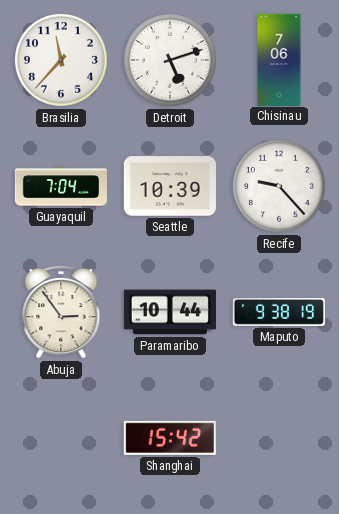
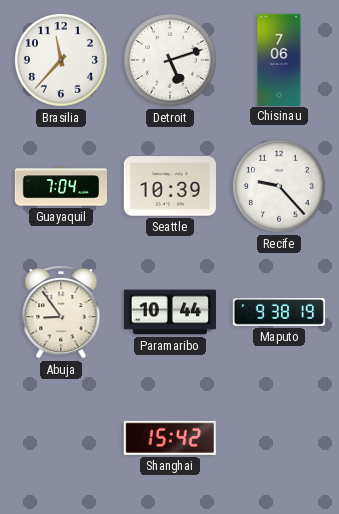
Abuja: 2:54 -> 8:54 (61, 312)
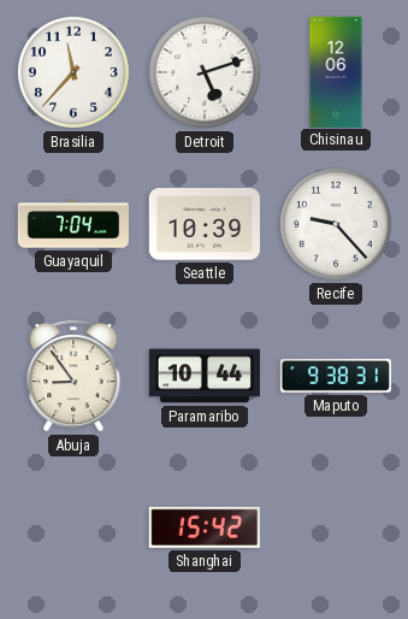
Chisinau: 7:06 -> 12:06 (336, 71)
Maputo: 9:38:19 -> 9:38:31 (336, 376)
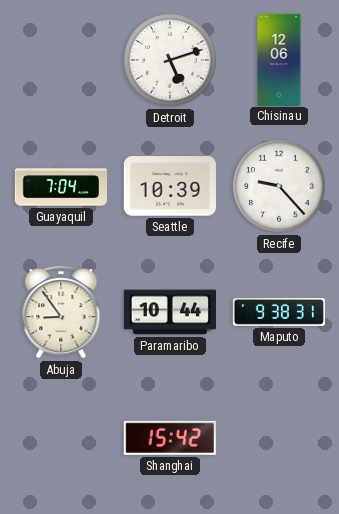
Brasilia: 11:37 -> none (73, 72)
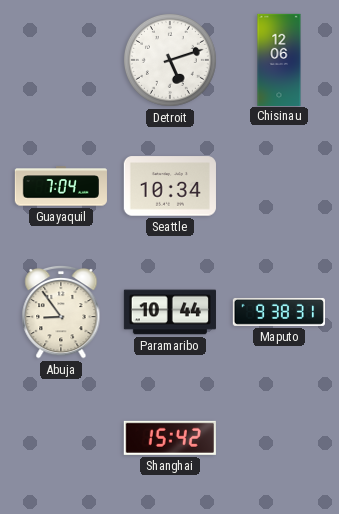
Seattle: 10:39 -> 10:34 (170, 186)
Recife: 9:23 -> none (279, 186)
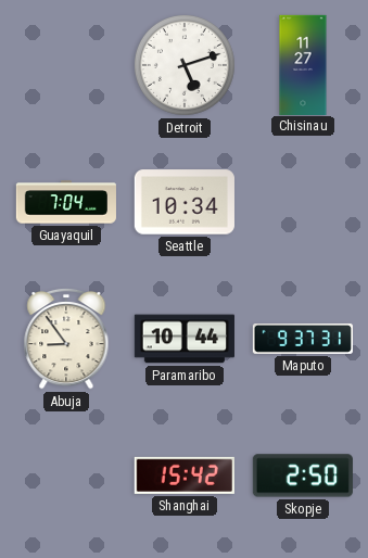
Chisinau: 12:06 -> 11:27 (303, 64)
Maputo: 9:38 -> 9:37 (303, 339)
Skopje: none -> 2:50 (303, 475)
